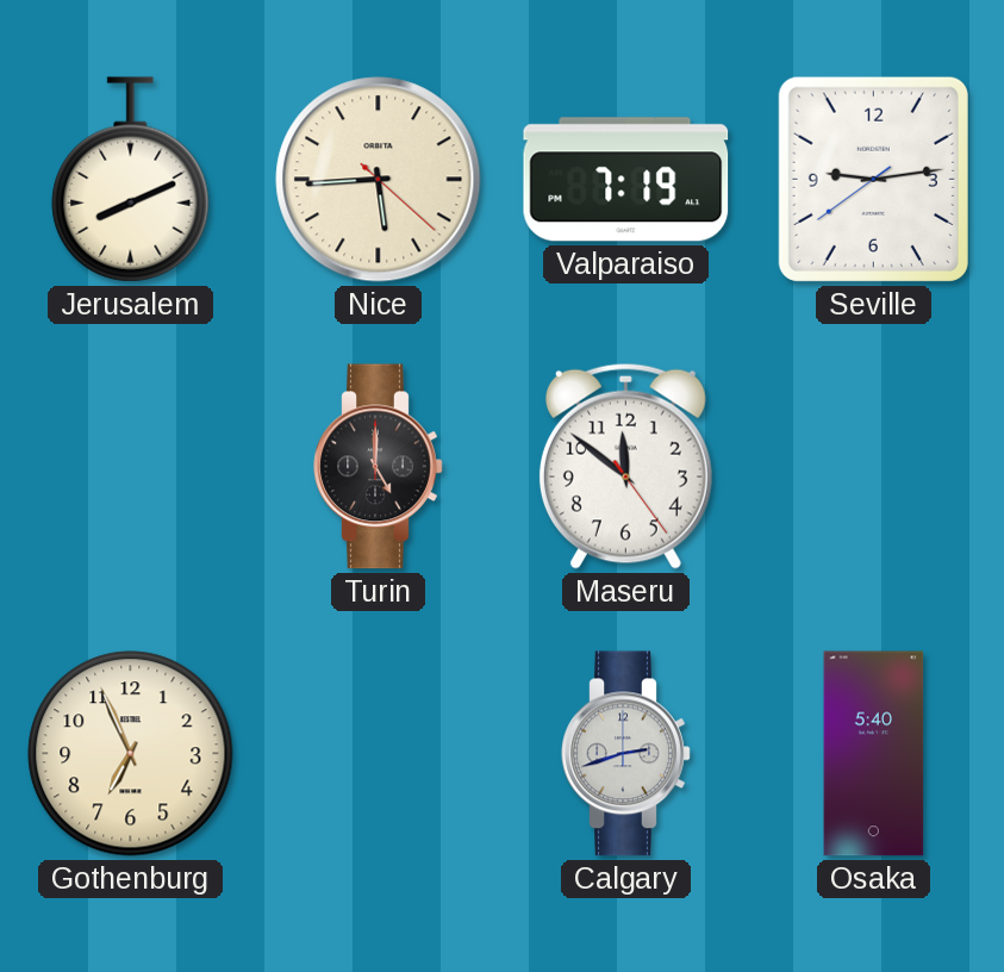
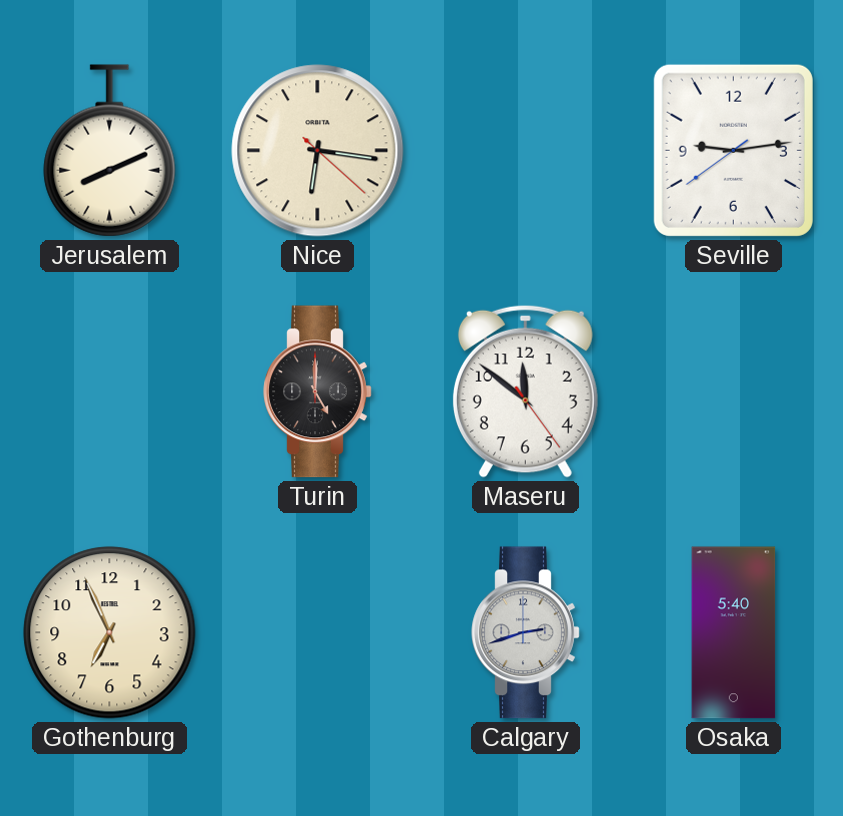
Nice: 5:44 -> 6:16 (318, 151)
Valparaiso: 7:19 -> none (626, 180)
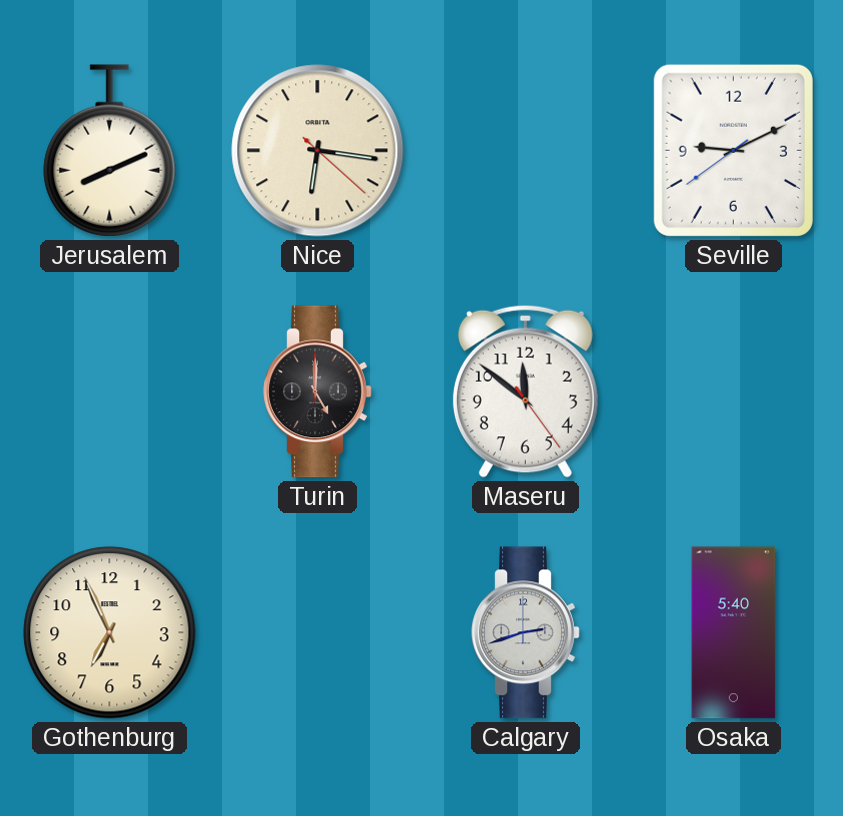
Seville: 9:13 -> 9:10 (733, 150)
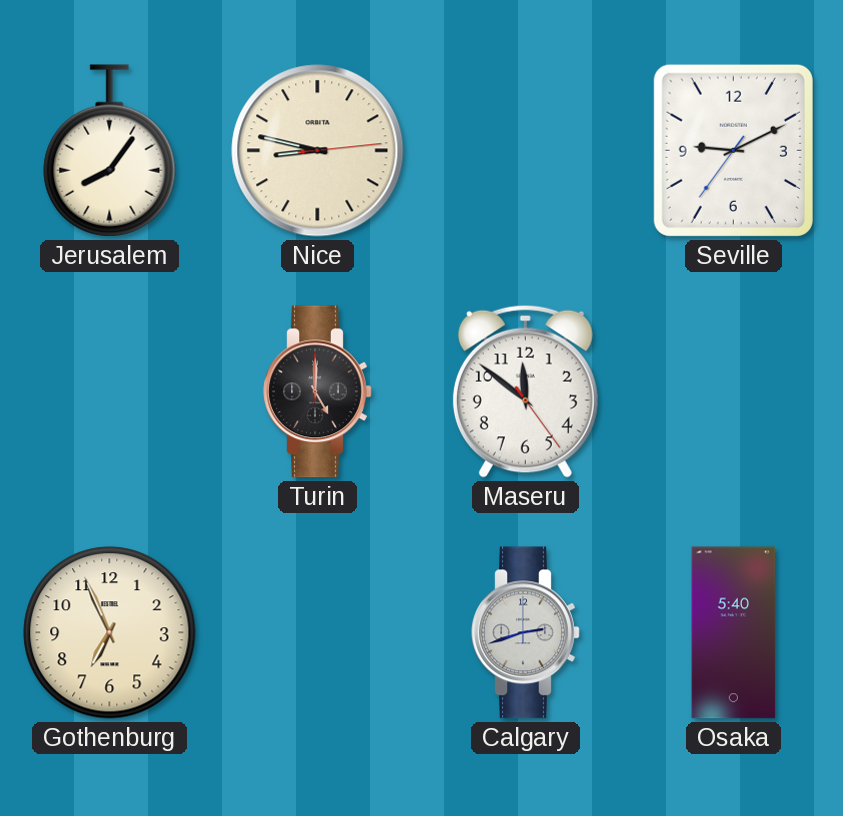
Jerusalem: 8:11 -> 8:06 (110, 151)
Nice: 6:16 -> 8:47 (318, 151)
Seville: 9:10:39 -> 9:10:36 (733, 150)
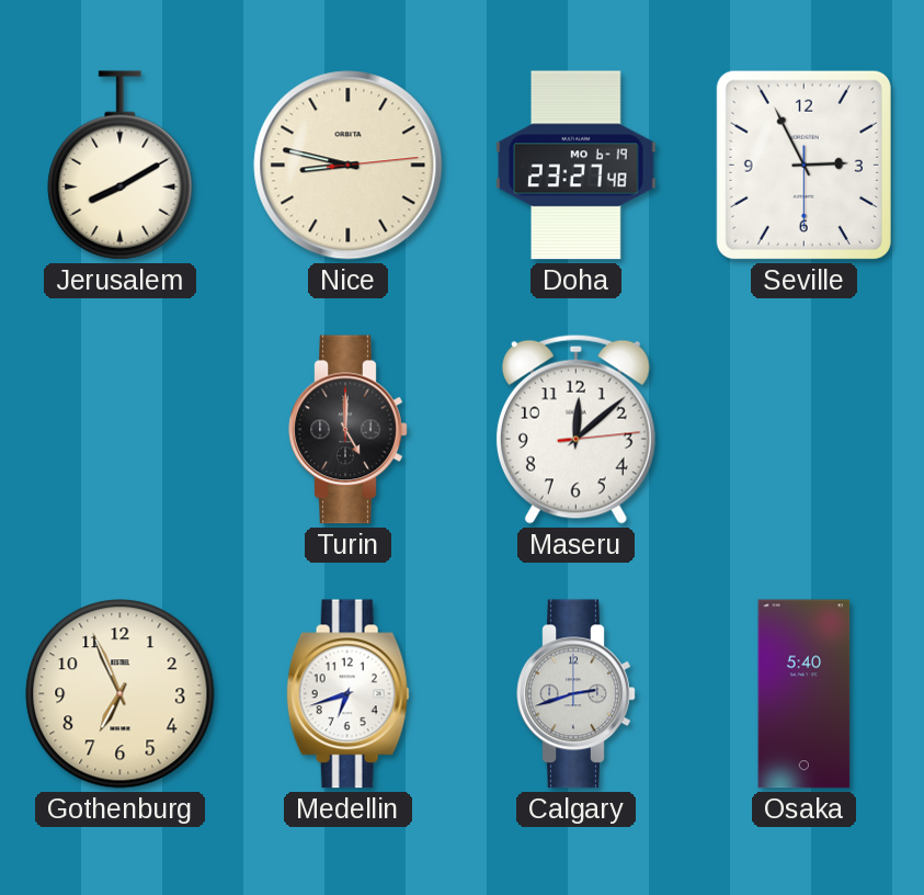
Jerusalem: 8:06 -> 8:10 (121, 166)
Doha: none -> 23:27 (577, 166)
Seville: 9:10 -> 2:55 (803, 165)
Maseru: 11:51 -> 12:08 (575, 429)
Medellin: none -> 6:42 (347, 694)
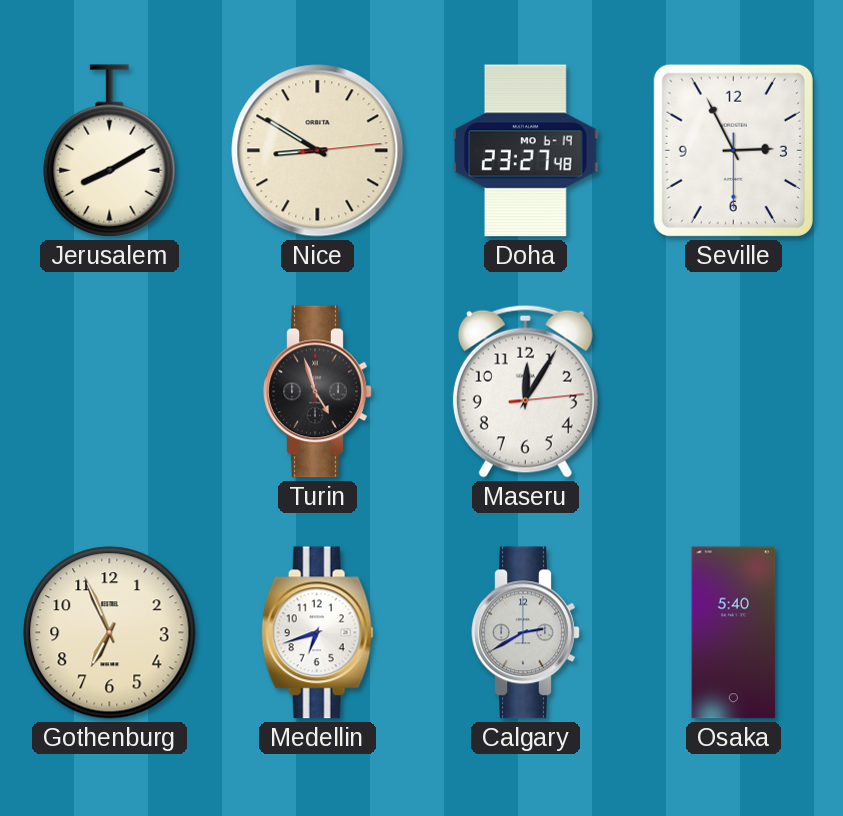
Nice: 8:47 -> 8:50 (318, 151)
Turin: 5:00 -> 4:57 (318, 392)
Maseru: 12:08 -> 12:05 (525, 391)
Calgary: 2:42 -> 2:40 (526, 633)
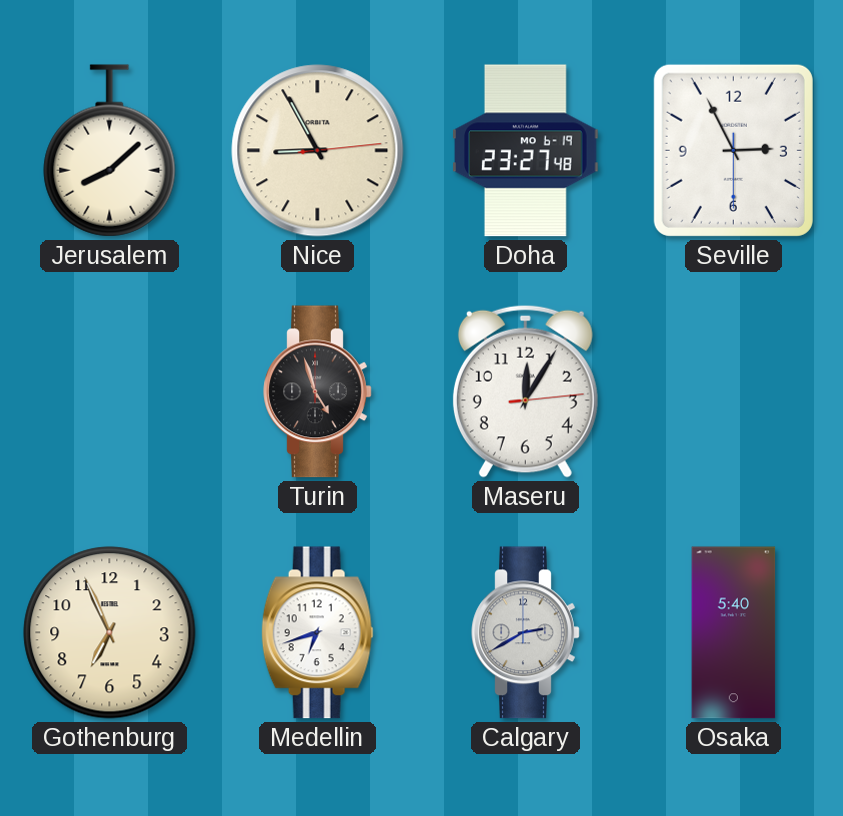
Jerusalem: 8:10 -> 8:08 (110, 151)
Nice: 8:50 -> 8:55 (318, 151)
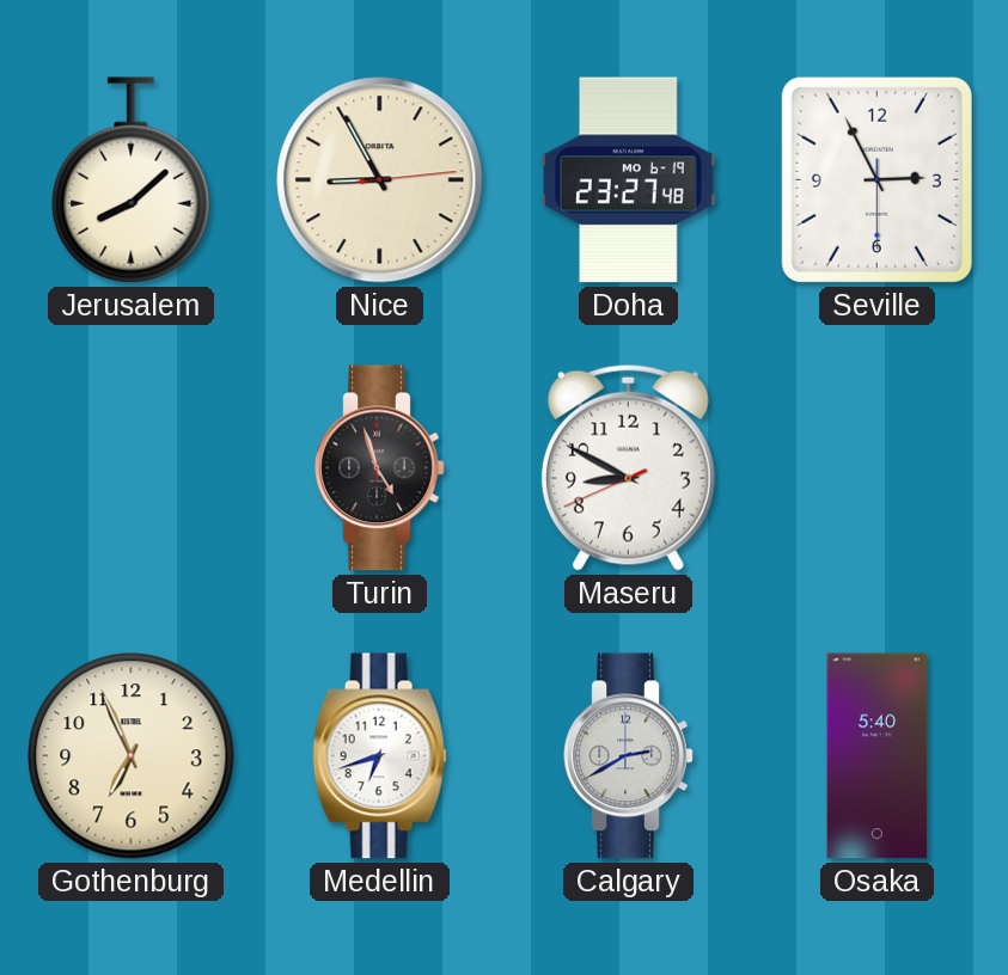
Maseru: 12:05 -> 8:49 (628, 467)
